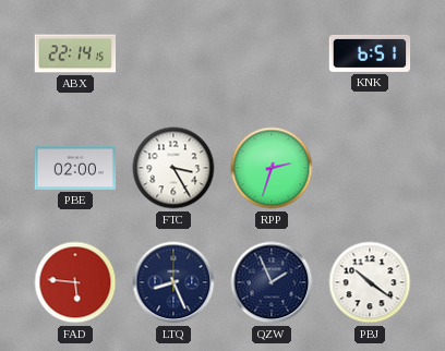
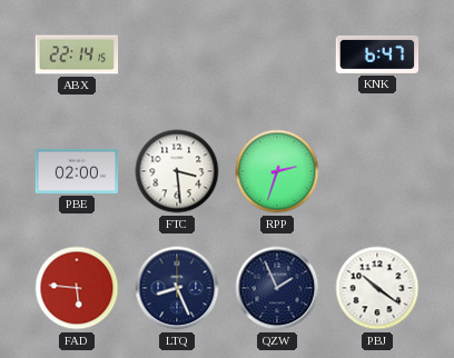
KNK: 6:51 -> 6:47 (377, 54)
FTC: 3:25 -> 3:29 (177, 171)
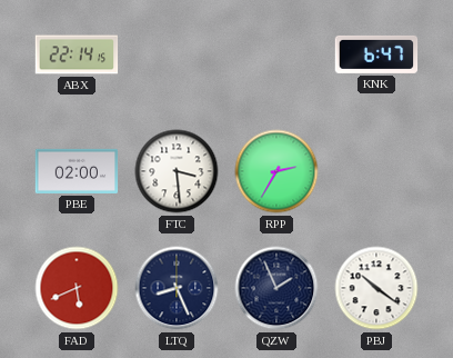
RPP: 2:33 -> 2:35 (276, 171)
FAD: 5:46 -> 5:41 (77, 288)
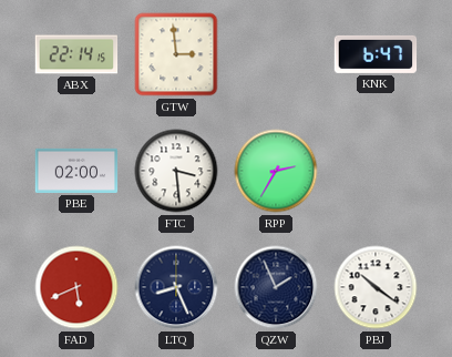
GTW: none -> 2:59 (176, 54)
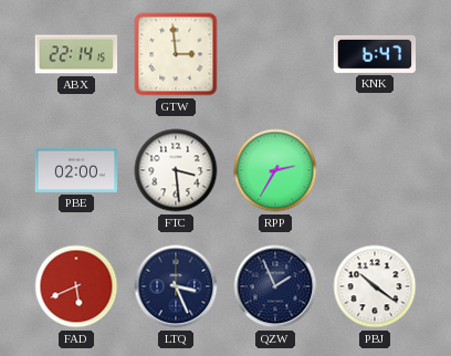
LTQ: 8:26 -> 3:26 (176, 286)
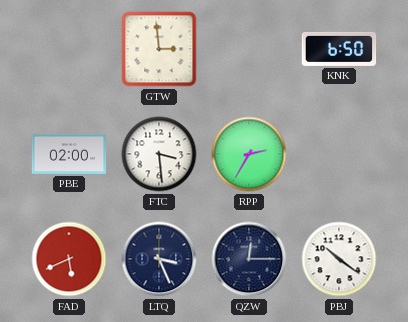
ABX: 22:14 -> none (76, 54)
KNK: 6:47 -> 6:50 (339, 49)
QZW: 1:56 -> 12:15 (249, 259)
